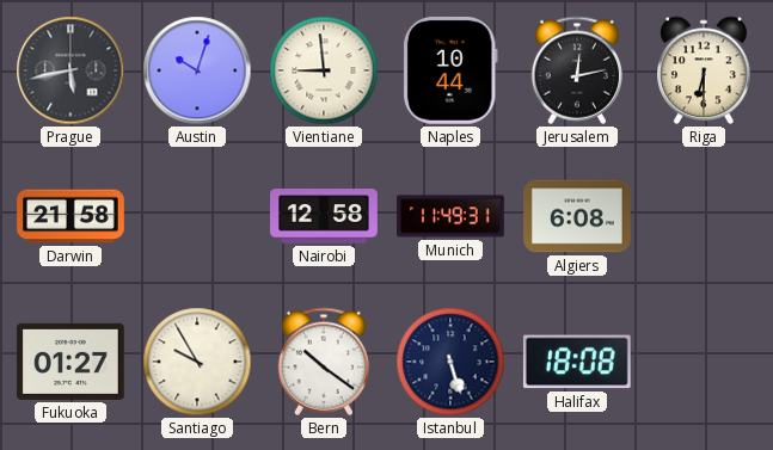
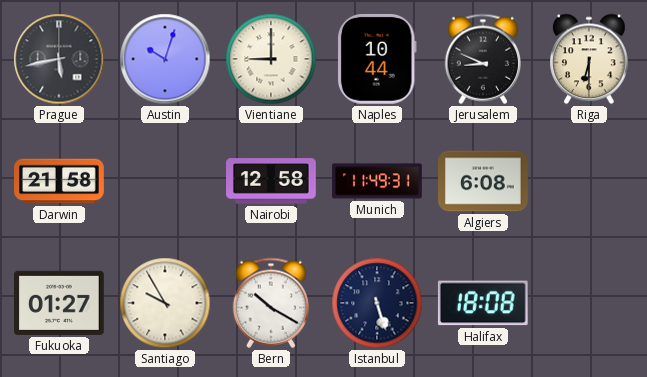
Vientiane: 8:59 -> 9:00 (271, 59)
Jerusalem: 12:13 -> 8:49 (482, 59)
Bern: 10:21 -> 10:20 (270, 303)
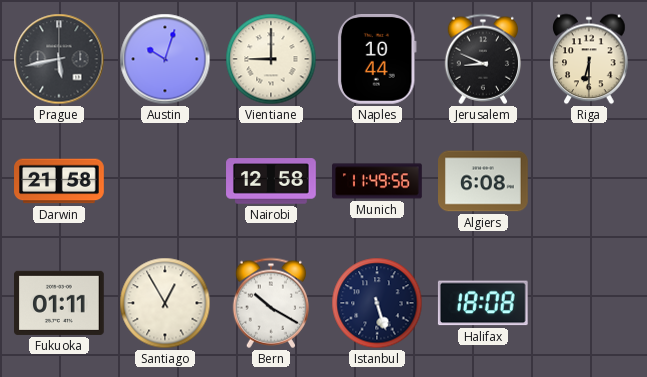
Munich: 11:49:31 -> 11:49:56 (377, 181)
Fukuoka: 01:27 -> 01:11 (60, 303)
Santiago: 9:55 -> 12:55 (165, 303)
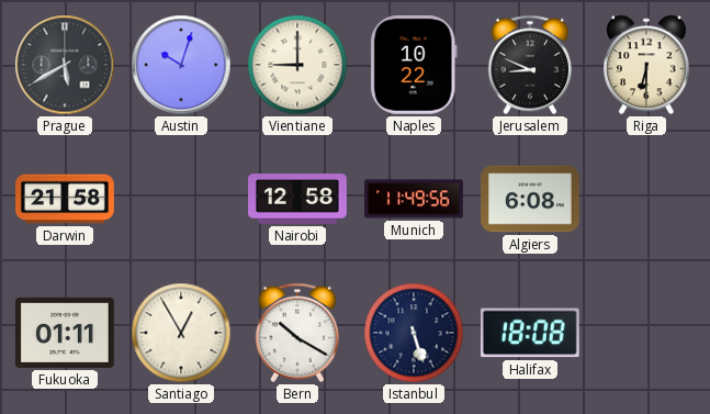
Prague: 5:43 -> 5:40 (65, 65)
Naples: 10:44 -> 10:22 (414, 66)
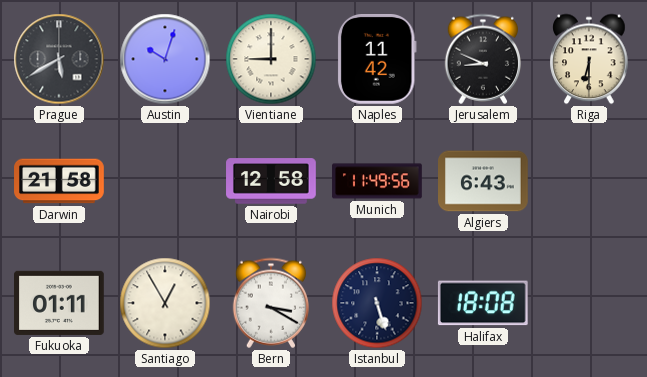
Naples: 10:22 -> 11:42 (377, 60)
Algiers: 6:08 -> 6:43 (483, 181)
Bern: 10:20 -> 3:20 (270, 303)
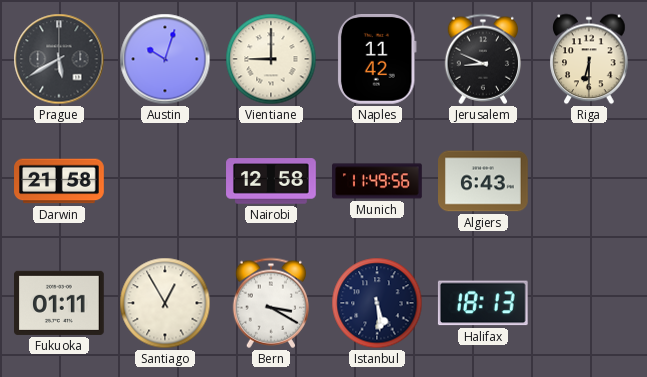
Istanbul: 5:27 -> 5:29 (377, 303)
Halifax: 18:08 -> 18:13 (483, 303)
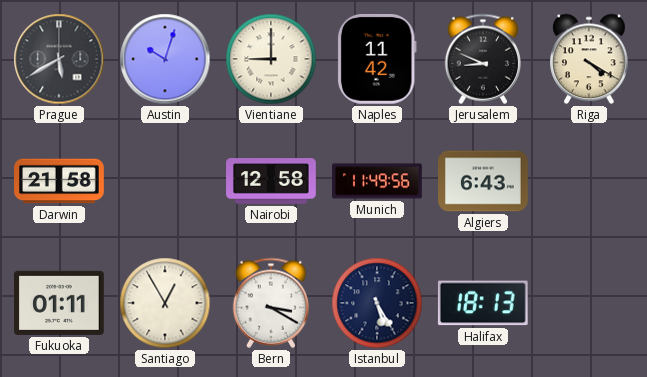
Riga: 6:30 -> 4:20 (589, 59)
Istanbul: 5:29 -> 5:25 (377, 303)
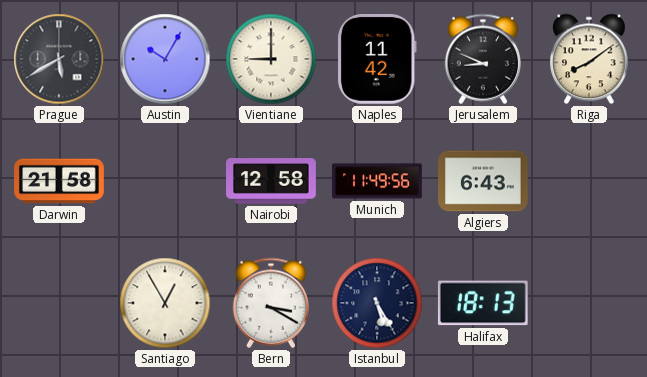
Austin: 10:03 -> 10:05 (165, 59)
Riga: 4:20 -> 8:09 (589, 59)
Fukuoka: 01:11 -> none (60, 303)
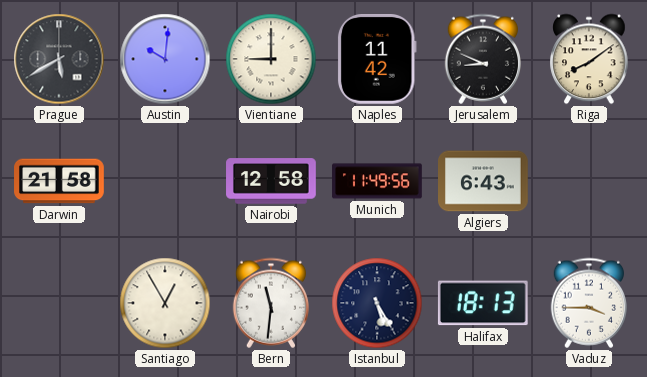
Austin: 10:05 -> 10:01 (165, 59)
Bern: 3:20 -> 11:31 (270, 303)
Vaduz: none -> 3:45 (588, 303)
